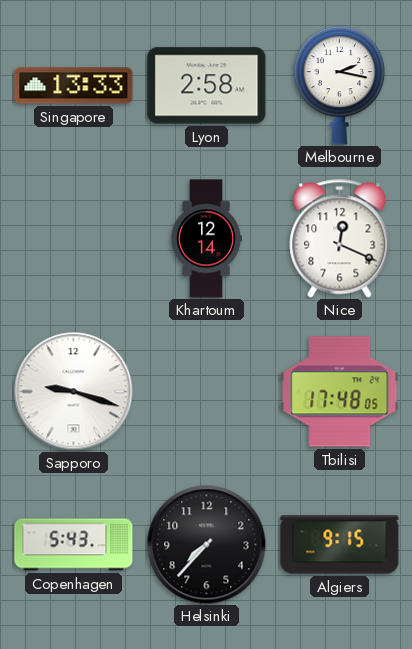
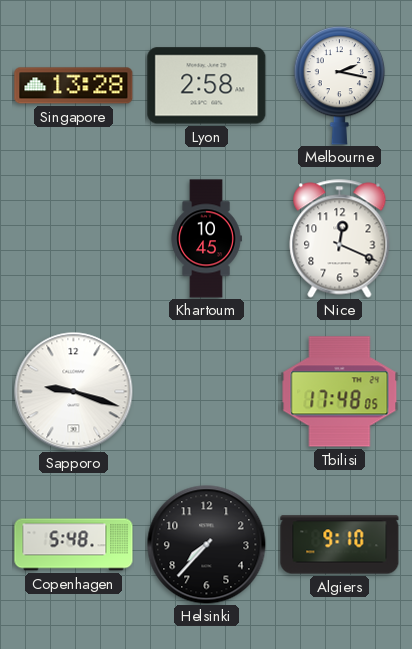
Singapore: 13:33 -> 13:28 (74, 86)
Khartoum: 12:14 -> 10:45 (206, 239)
Copenhagen: 5:43 -> 5:48 (74, 545)
Algiers: 9:15 -> 9:10 (340, 545)
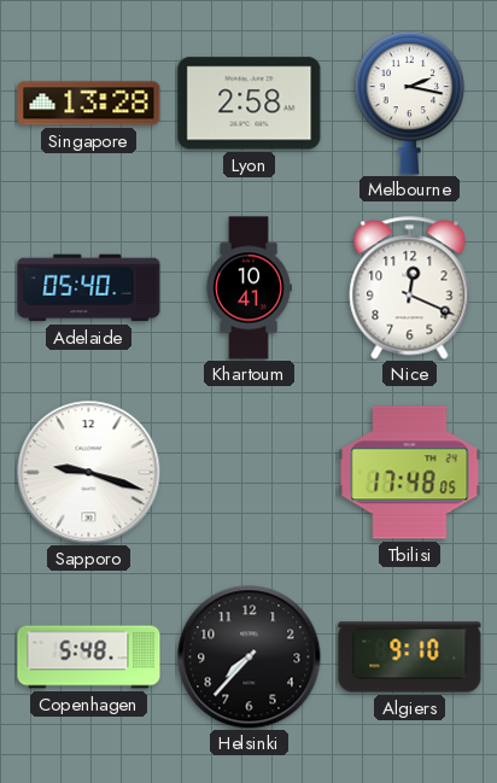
Adelaide: none -> 05:40 (89, 288)
Khartoum: 10:45 -> 10:41 (248, 288)
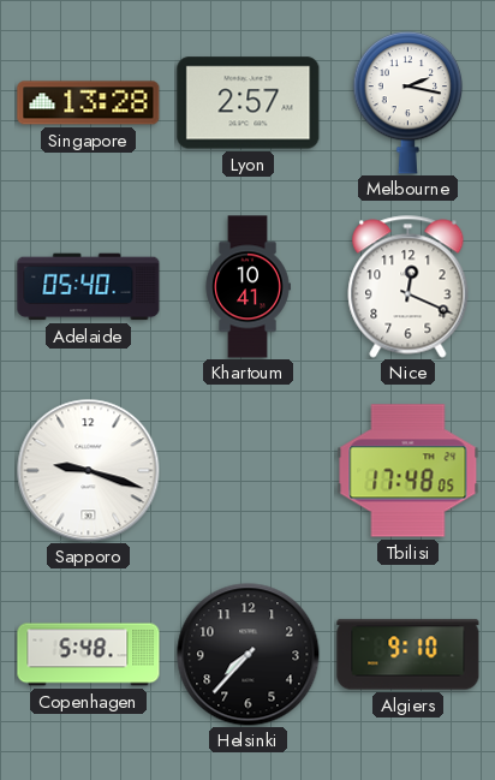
Lyon: 2:58 -> 2:57 (249, 103)
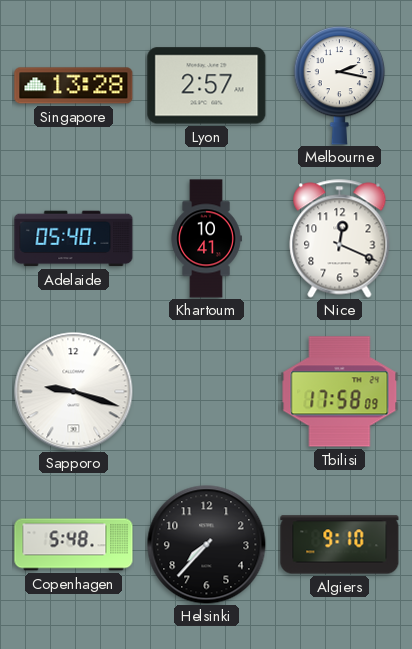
Tbilisi: 17:48 -> 17:58 (340, 392)
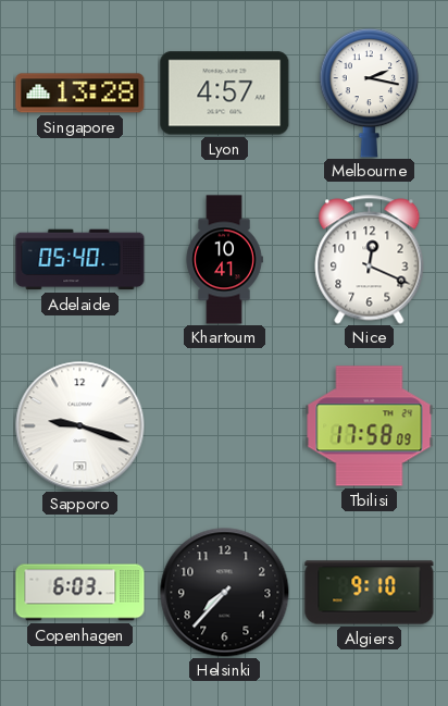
Lyon: 2:57 -> 4:57 (225, 94)
Copenhagen: 5:48 -> 6:03 (80, 593)
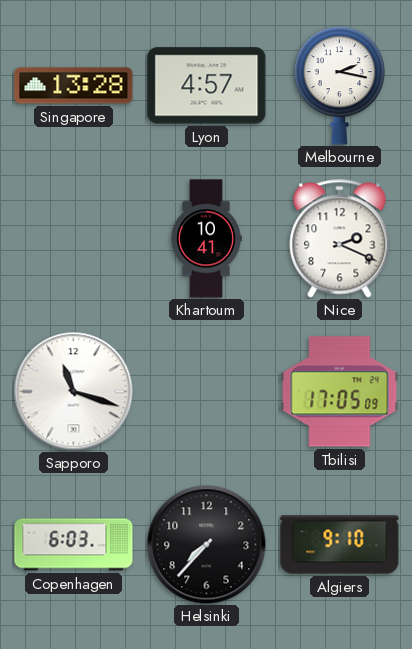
Adelaide: 05:40 -> none (80, 260)
Nice: 12:19 -> 2:19 (340, 239)
Sapporo: 9:18 -> 11:18 (74, 392)
Tbilisi: 17:58 -> 17:05 (340, 392)
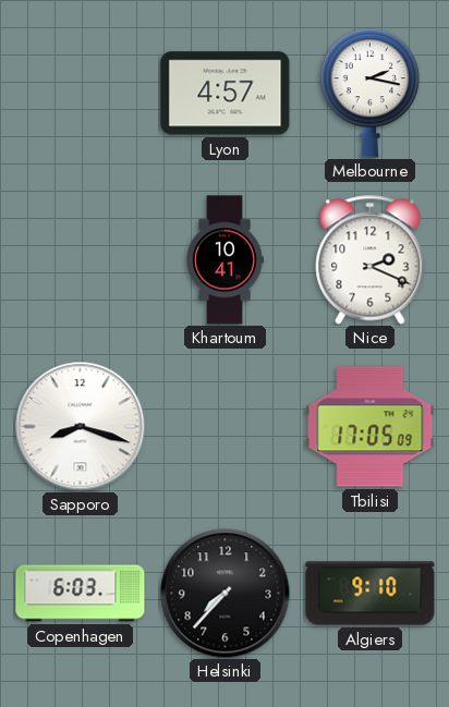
Singapore: 13:28 -> none (74, 86)
Sapporo: 11:18 -> 8:18 (81, 427)
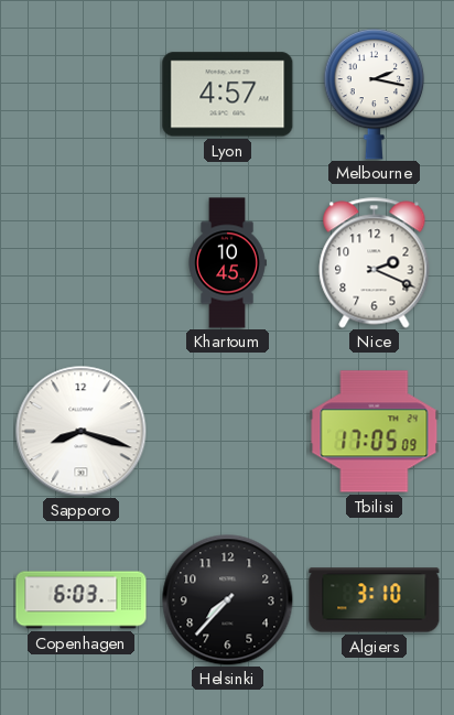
Khartoum: 10:41 -> 10:45 (227, 263)
Algiers: 9:10 -> 3:10 (375, 600)
